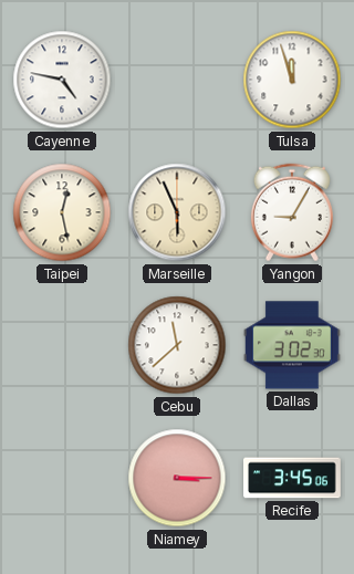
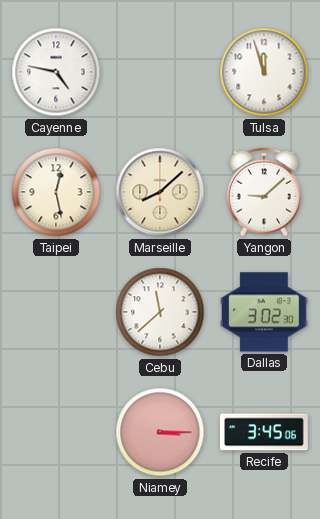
Marseille: 5:56 -> 8:08 (160, 192)
Yangon: 9:05 -> 9:08 (264, 192)
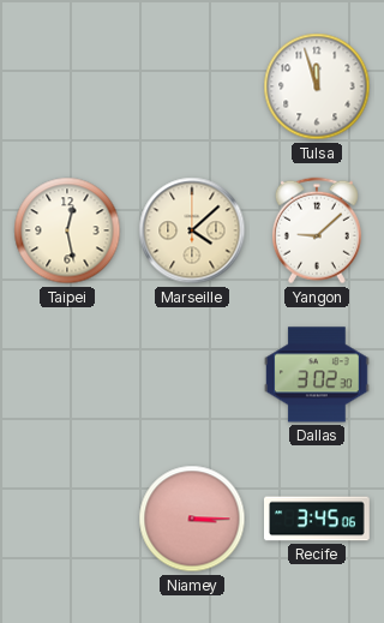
Cayenne: 4:47 -> none (56, 72)
Marseille: 8:08 -> 4:08 (192, 230)
Cebu: 11:38 -> none (160, 312)
